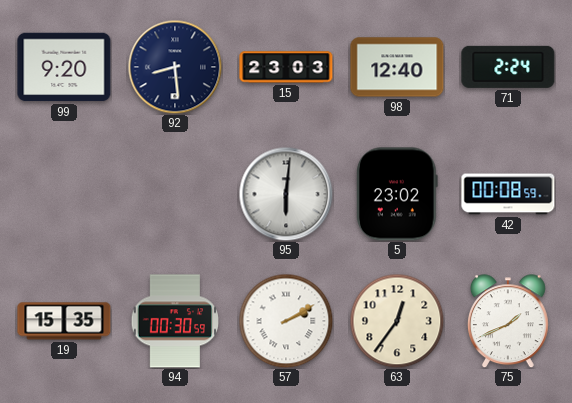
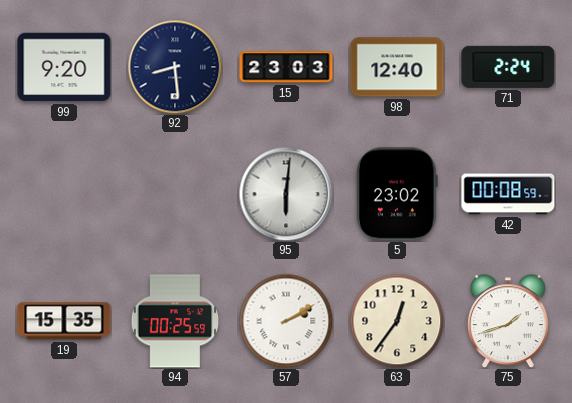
94: 00:30 -> 00:25 (174, 321)
75: 1:41 -> 1:42 (508, 321)
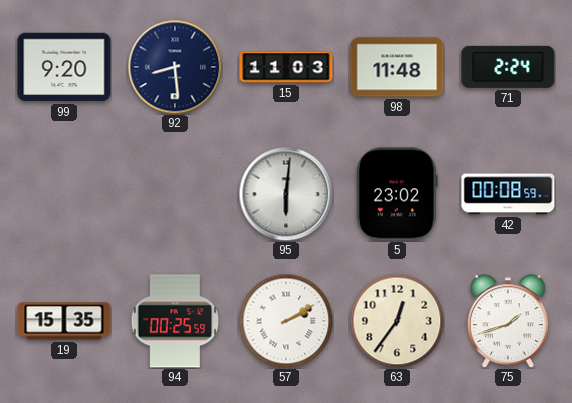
15: 23:03 -> 11:03 (286, 67)
98: 12:40 -> 11:48 (397, 67)
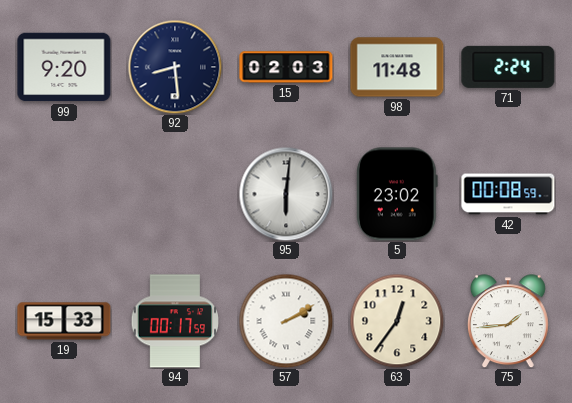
15: 11:03 -> 02:03 (286, 67)
19: 15:35 -> 15:33 (64, 321)
94: 00:25 -> 00:17 (174, 321)
75: 1:42 -> 1:44 (508, 321)
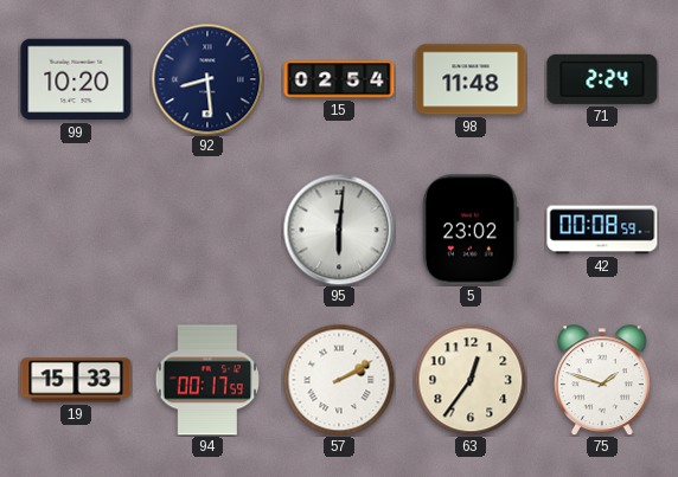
99: 9:20 -> 10:20 (76, 79)
15: 02:03 -> 02:54 (339, 79)
75: 1:44 -> 1:48 (602, 380)
